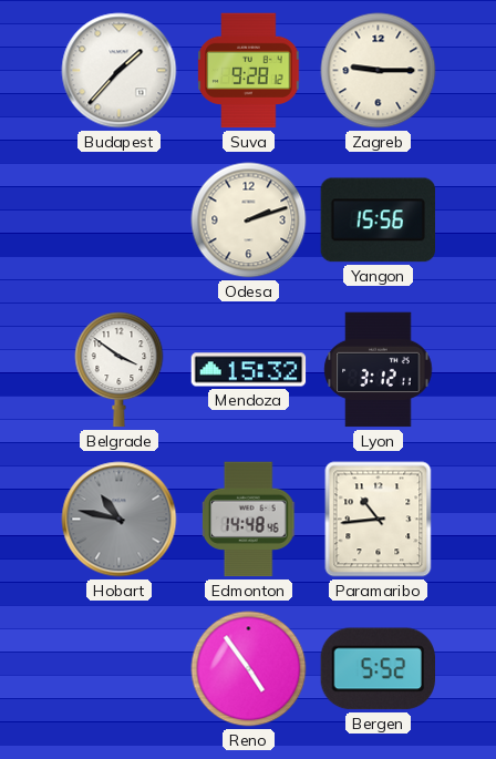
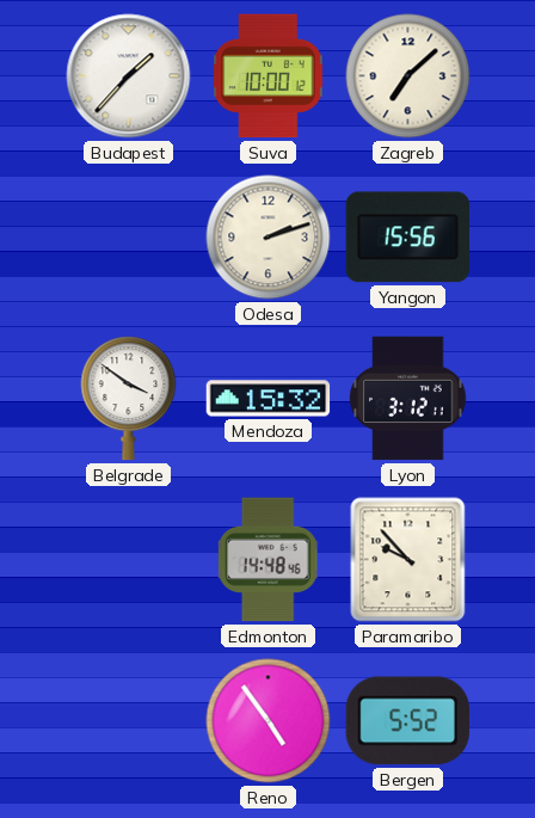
Suva: 9:28 -> 10:00 (269, 76)
Zagreb: 9:15 -> 7:08 (408, 76)
Hobart: 10:47 -> none (120, 520)
Paramaribo: 10:44 -> 9:53 (408, 560)
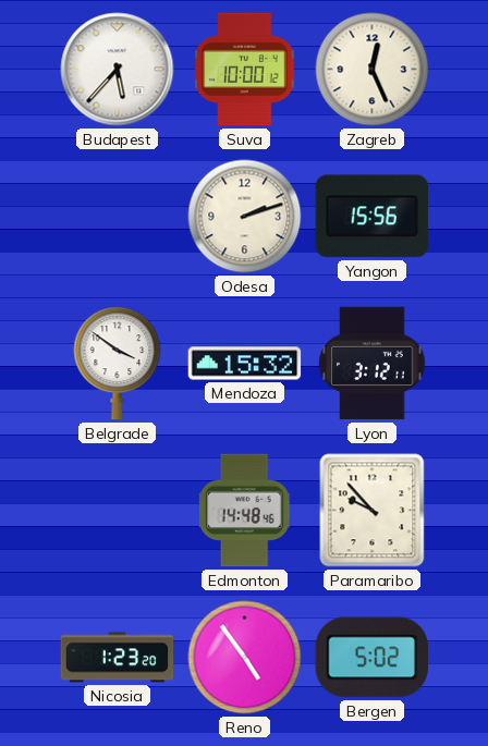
Budapest: 1:37 -> 5:37 (118, 70)
Zagreb: 7:08 -> 12:26 (373, 70)
Nicosia: none -> 1:23 (118, 658)
Bergen: 5:52 -> 5:02 (371, 658)
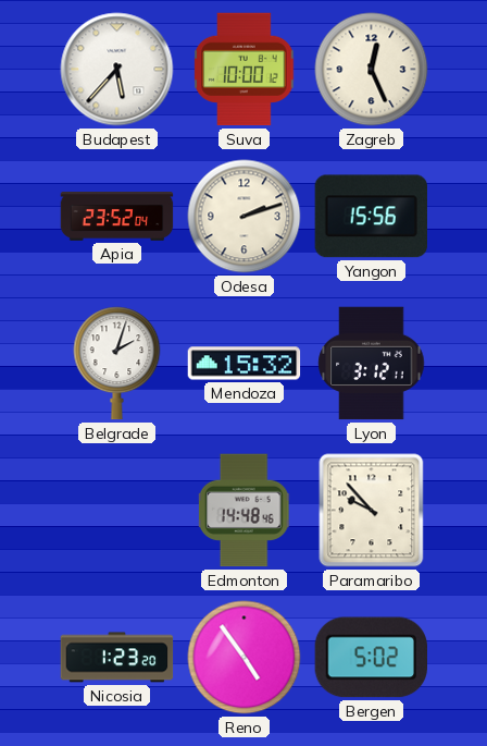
Apia: none -> 23:52 (117, 217)
Belgrade: 3:51 -> 2:03 (117, 364)
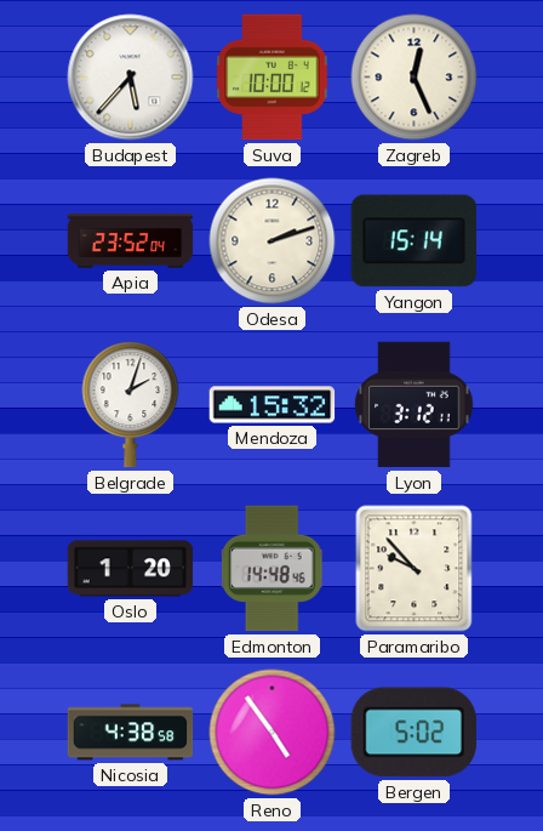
Yangon: 15:56 -> 15:14 (413, 241)
Oslo: none -> 1:20 (131, 569)
Nicosia: 1:23 -> 4:38 (131, 733)
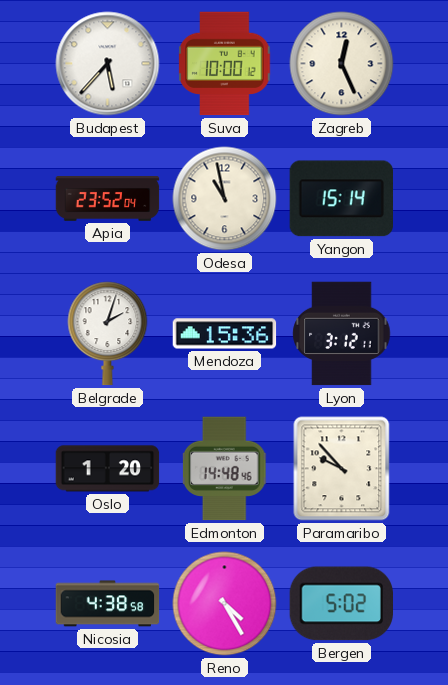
Odesa: 2:12 -> 10:58 (225, 199)
Mendoza: 15:32 -> 15:36 (225, 334)
Reno: 4:54 -> 4:25 (225, 604)
